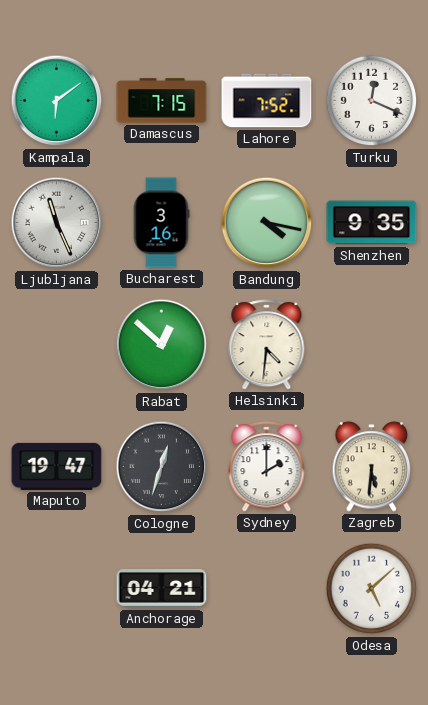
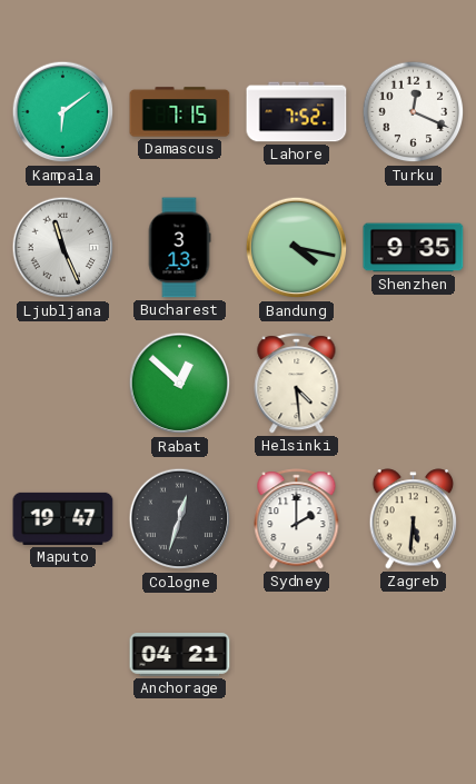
Bucharest: 3:16 -> 3:13 (179, 248)
Helsinki: 4:31 -> 4:29 (297, 384)
Odesa: 5:08 -> none (372, 589)
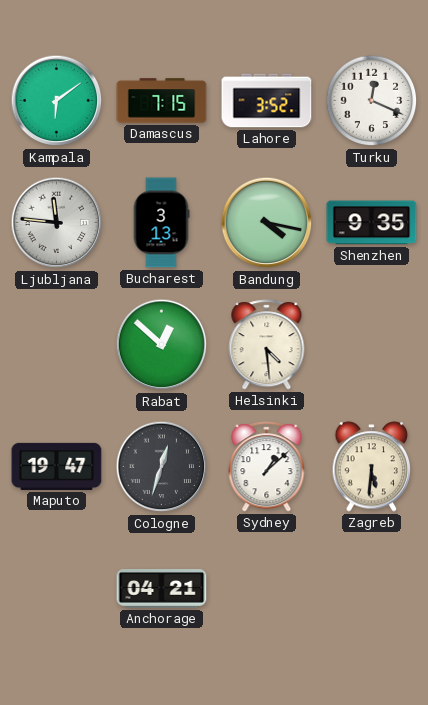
Lahore: 7:52 -> 3:52 (267, 101)
Ljubljana: 11:26 -> 11:46 (57, 223)
Sydney: 2:00 -> 1:08 (267, 467)
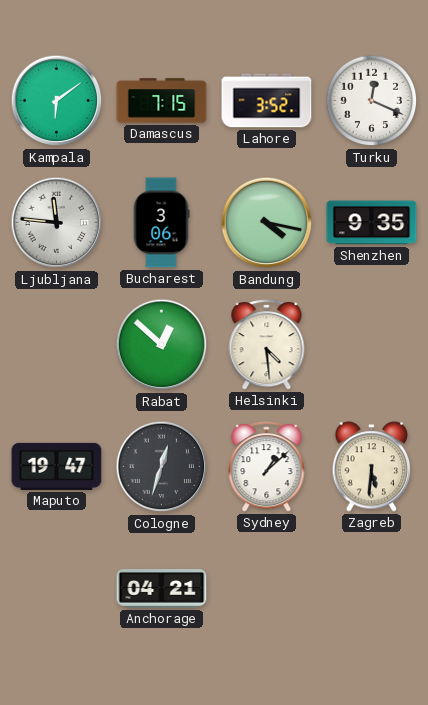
Bucharest: 3:13 -> 3:06 (161, 223)
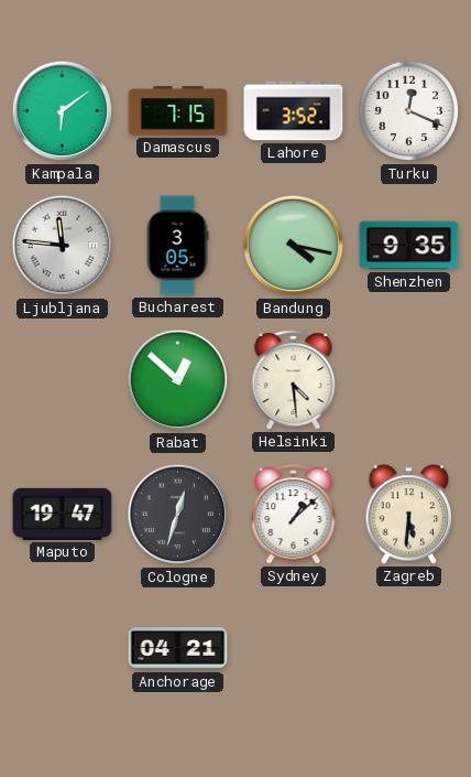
Bucharest: 3:06 -> 3:05 (177, 246)
